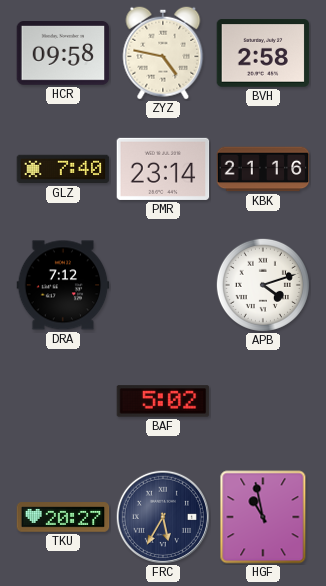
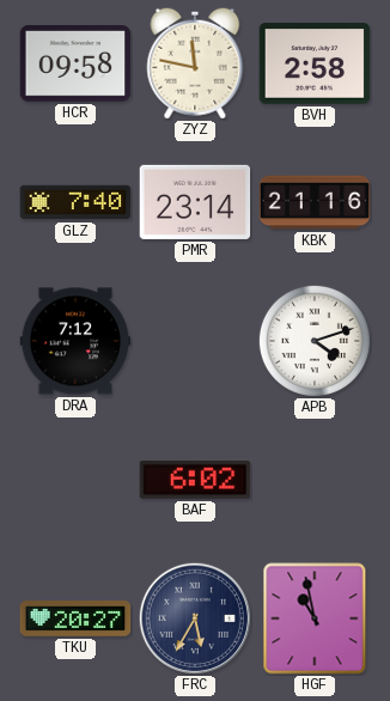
ZYZ: 4:47 -> 11:47 (195, 63)
BAF: 5:02 -> 6:02 (195, 480)
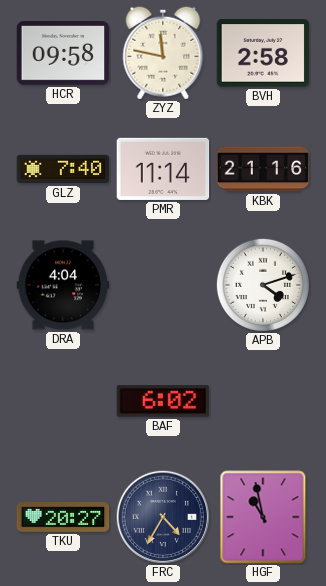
PMR: 23:14 -> 11:14 (163, 169)
DRA: 7:12 -> 4:04 (63, 285)
FRC: 5:35 -> 4:35 (163, 517)
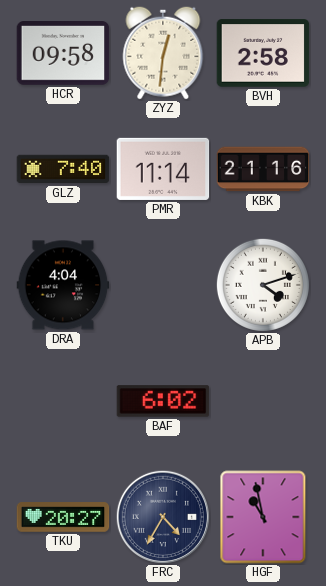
ZYZ: 11:47 -> 12:31 (163, 53)
